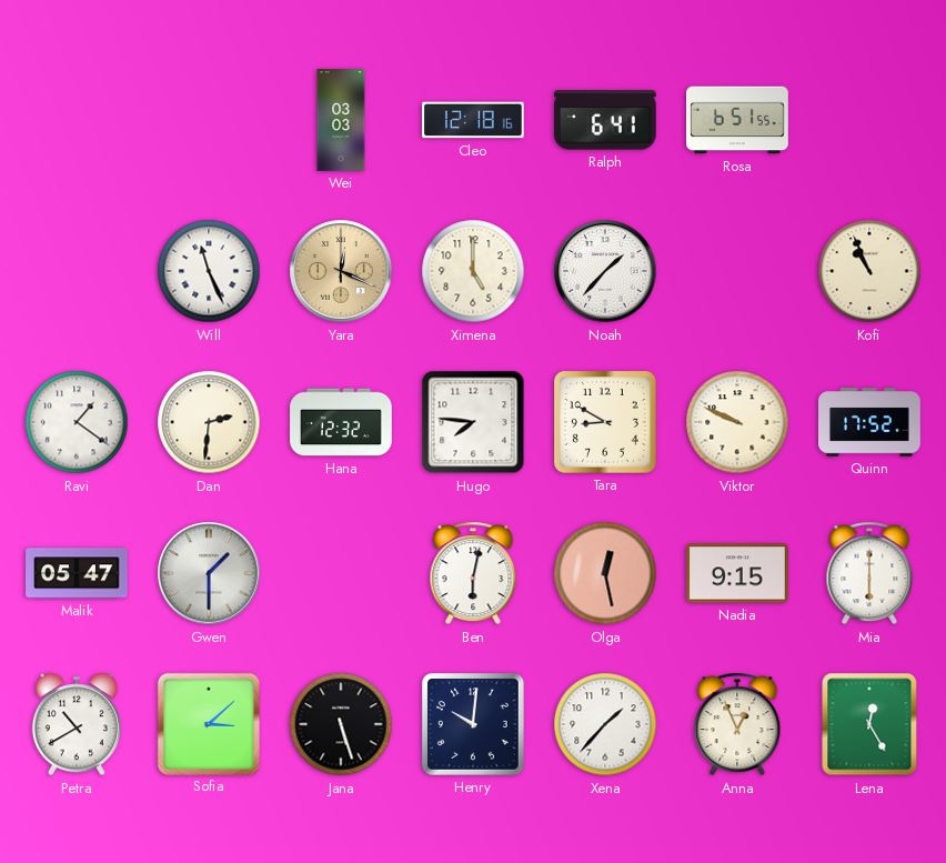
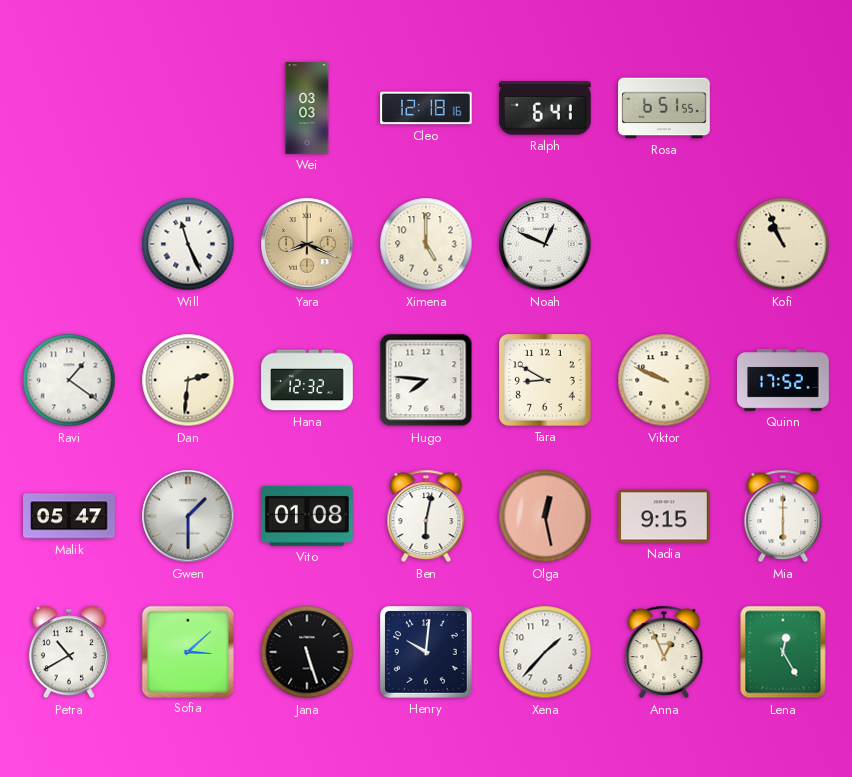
Yara: 12:19 -> 8:19 (307, 244)
Noah: 1:37 -> 12:49 (545, 244)
Vito: none -> 01:08 (308, 516)
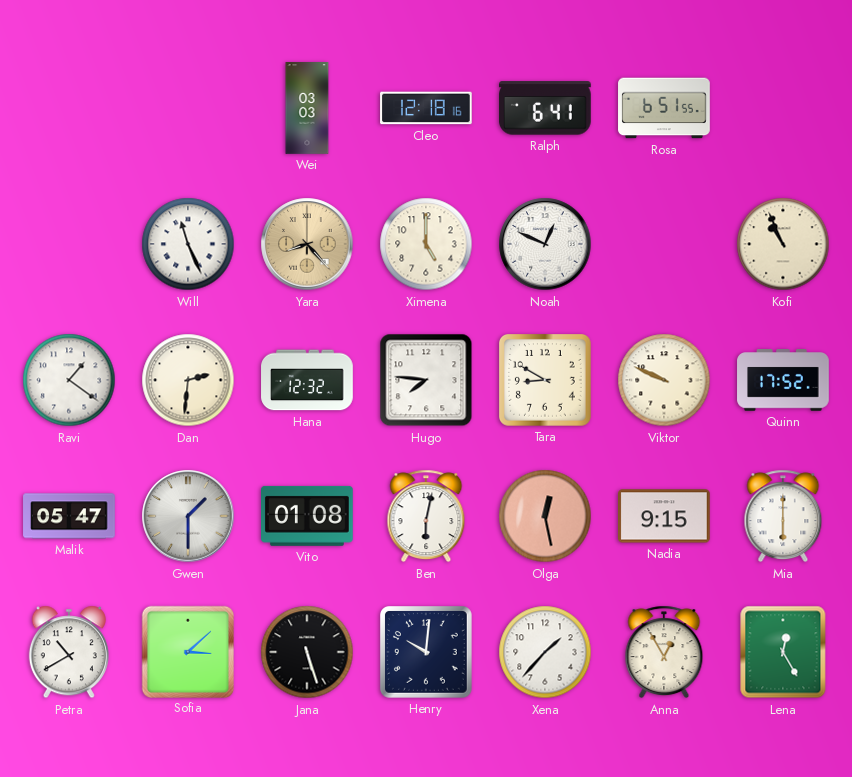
Yara: 8:19 -> 8:23 (307, 244)
Anna: 12:56 -> 12:55 (664, 652)
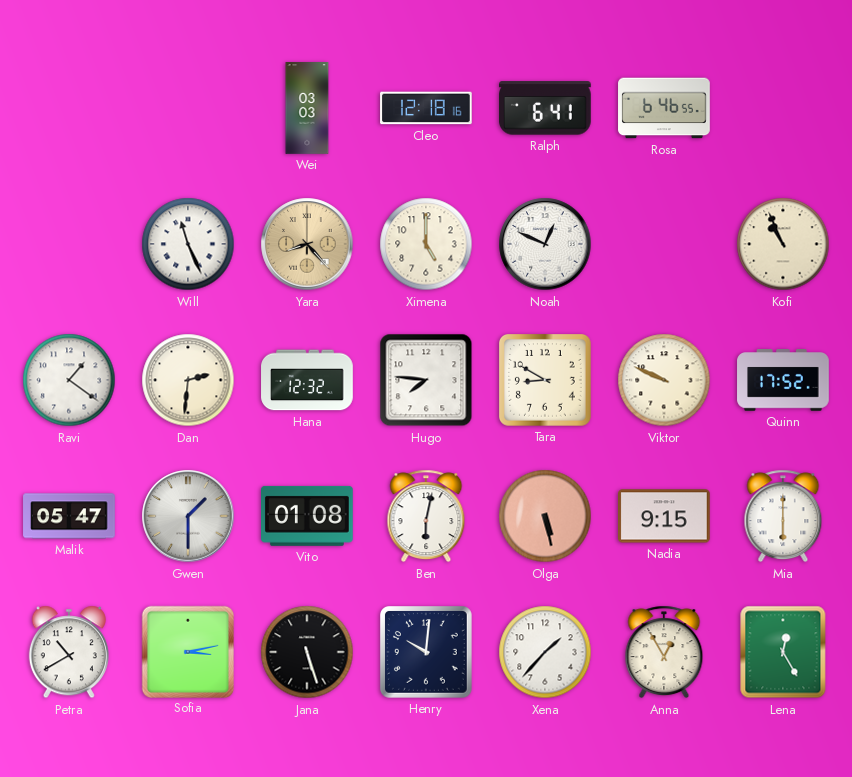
Rosa: 6:51 -> 6:46 (664, 108)
Olga: 12:28 -> 5:28 (545, 516)
Sofia: 3:08 -> 3:13 (187, 651)
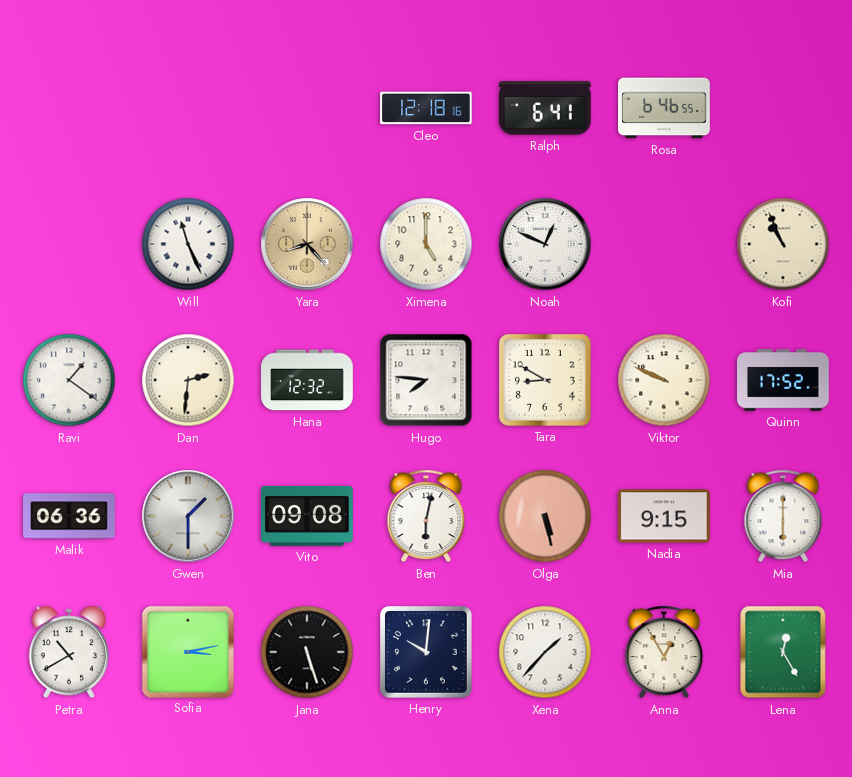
Wei: 03:03 -> none (307, 108)
Malik: 05:47 -> 06:36 (69, 516)
Vito: 01:08 -> 09:08 (308, 516)
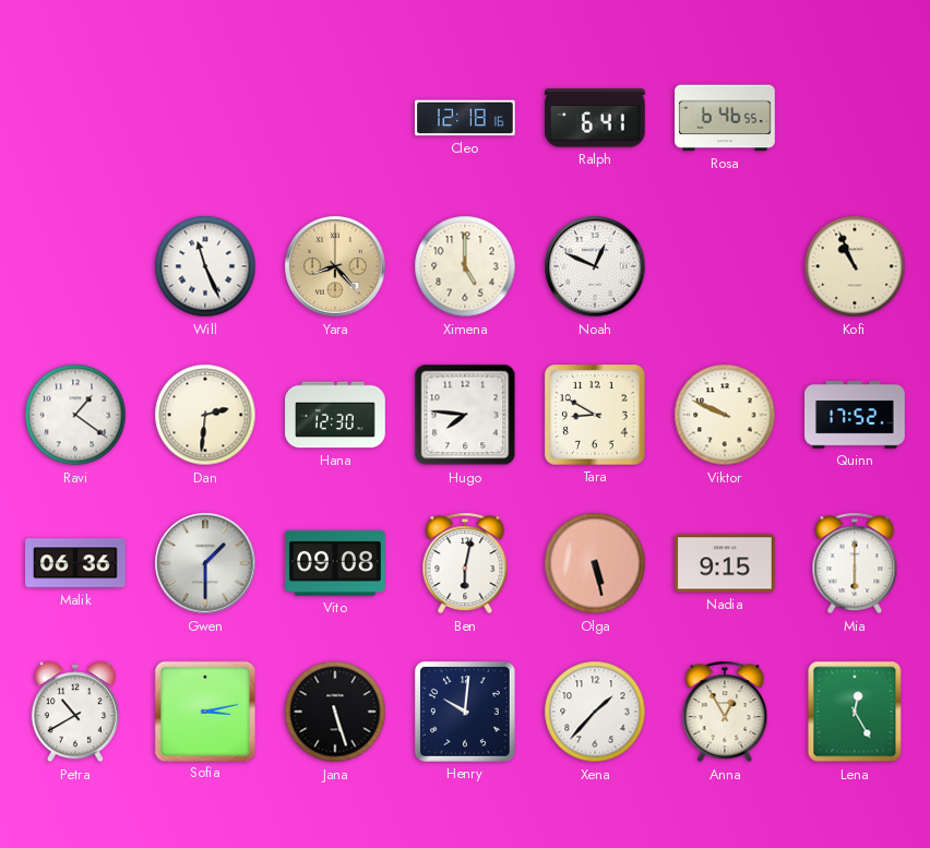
Hana: 12:32 -> 12:30 (335, 415)
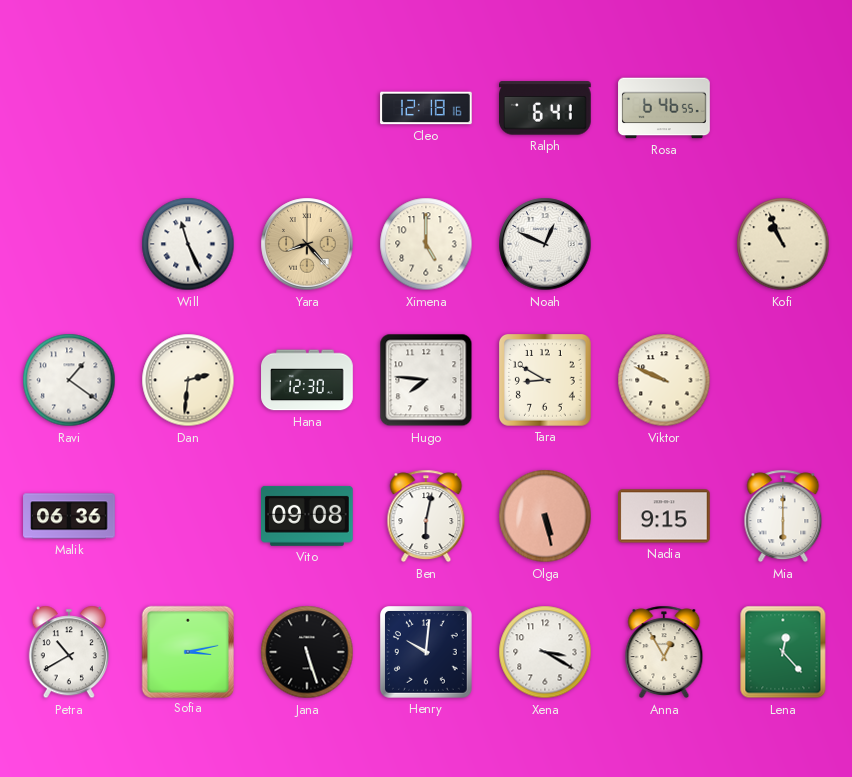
Quinn: 17:52 -> none (855, 415)
Gwen: 1:30 -> none (205, 563)
Xena: 1:37 -> 3:20 (545, 652)
Lena: 12:25 -> 12:23 (783, 652)
